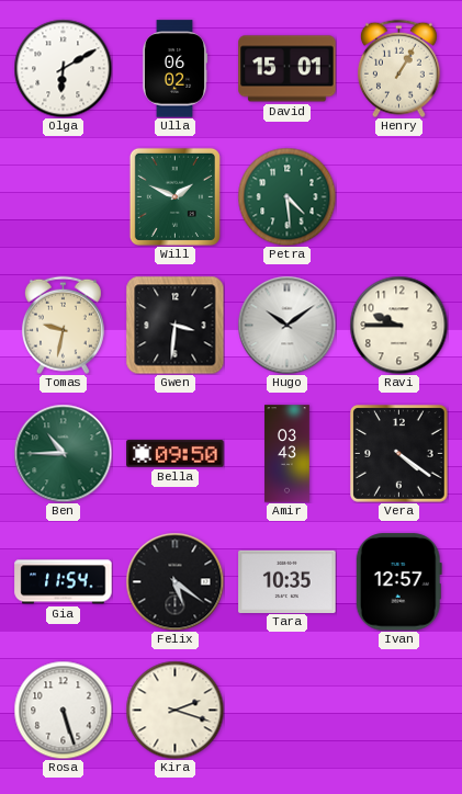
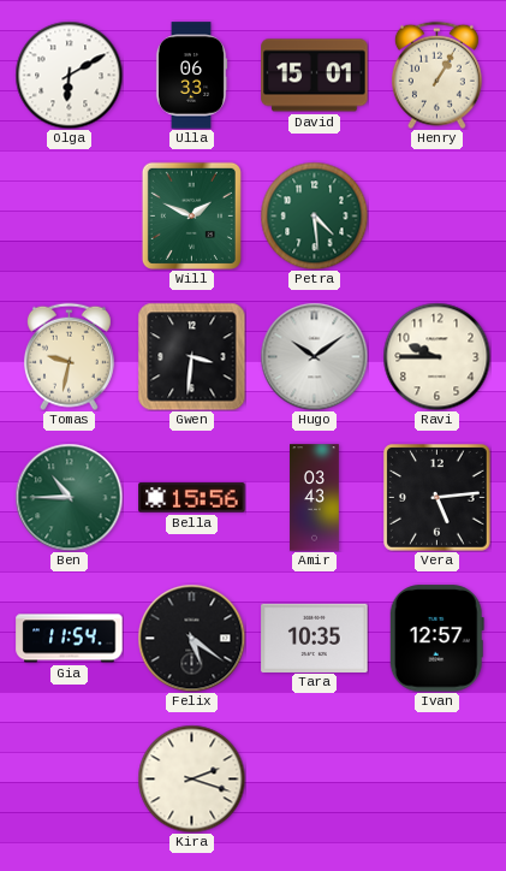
Ulla: 06:02 -> 06:33 (191, 76)
Bella: 09:50 -> 15:56 (192, 498)
Vera: 4:21 -> 5:14 (437, 498)
Rosa: 5:27 -> none (63, 710)
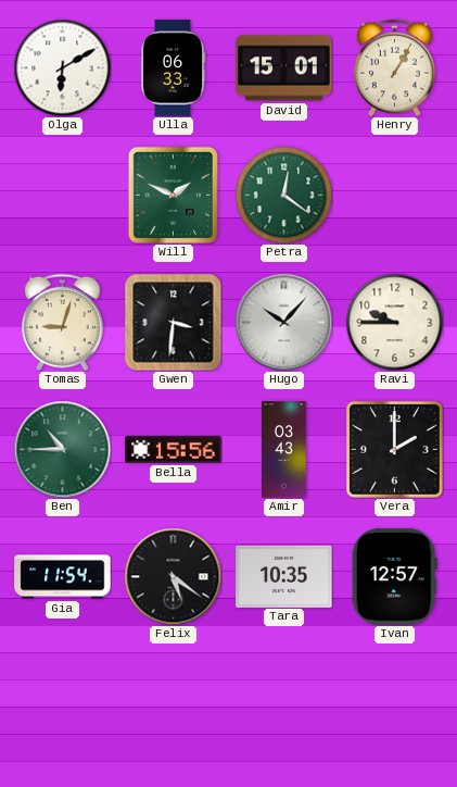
Petra: 4:29 -> 12:21 (283, 195)
Tomas: 9:32 -> 9:03 (62, 322)
Hugo: 10:09 -> 10:07 (283, 322)
Vera: 5:14 -> 2:00 (395, 450)
Kira: 2:18 -> none (191, 778)
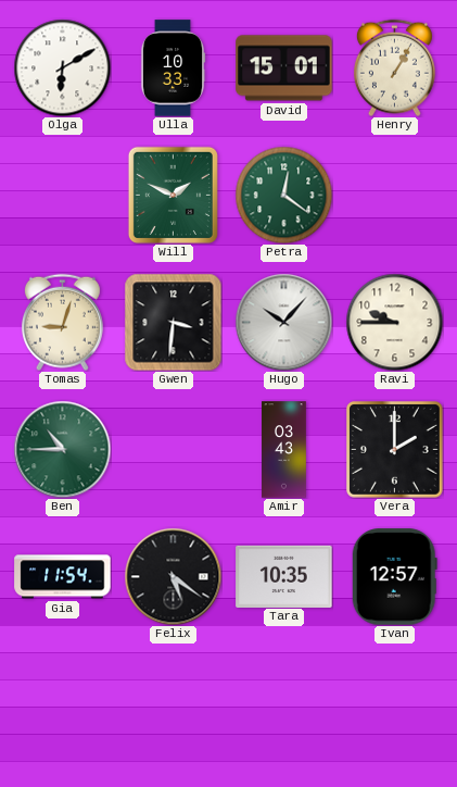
Ulla: 06:33 -> 10:33 (173, 68)
Bella: 15:56 -> none (174, 450)
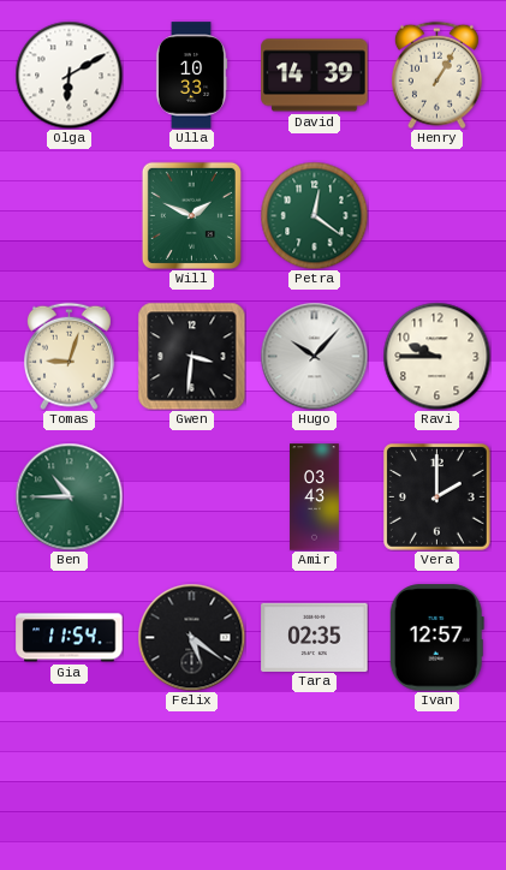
David: 15:01 -> 14:39 (315, 76)
Tara: 10:35 -> 02:35 (315, 637)
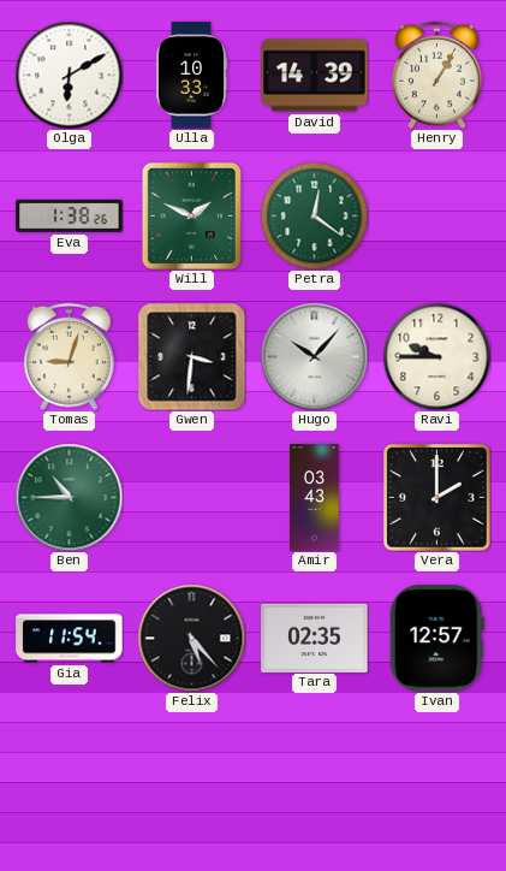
Eva: none -> 1:38 (70, 215)
Felix: 5:21 -> 5:23 (191, 638)
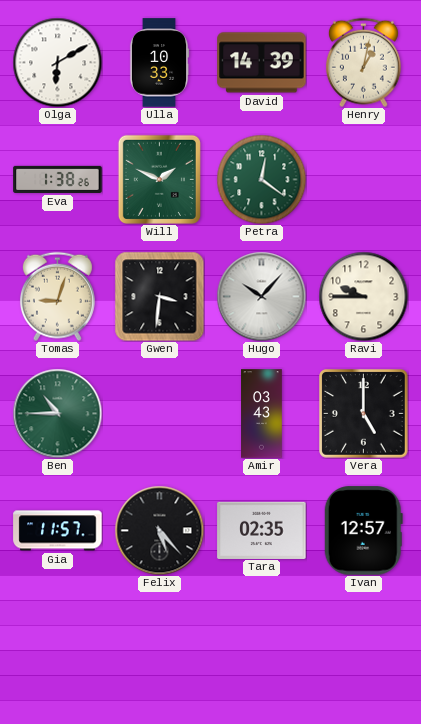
Henry: 1:05 -> 1:02 (363, 62)
Vera: 2:00 -> 5:00 (364, 414)
Gia: 11:54 -> 11:57 (58, 531)
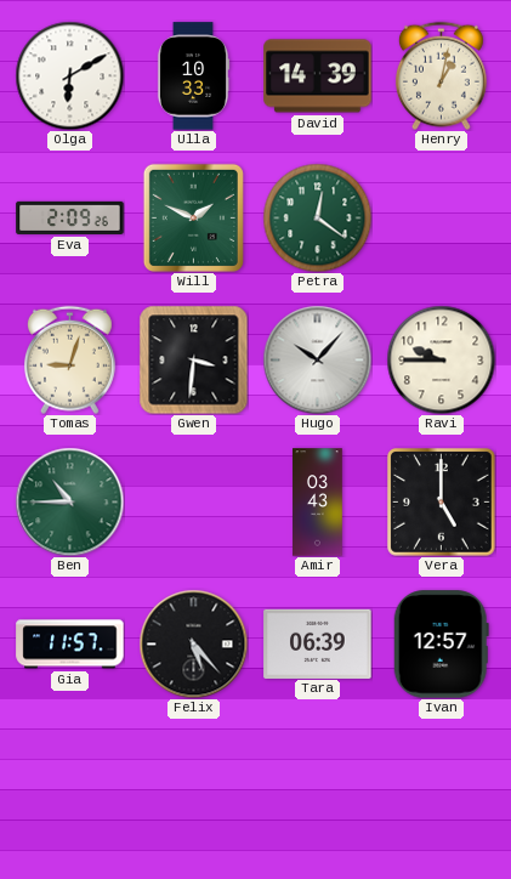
Eva: 1:38 -> 2:09 (70, 217)
Tara: 02:35 -> 06:39 (318, 643)
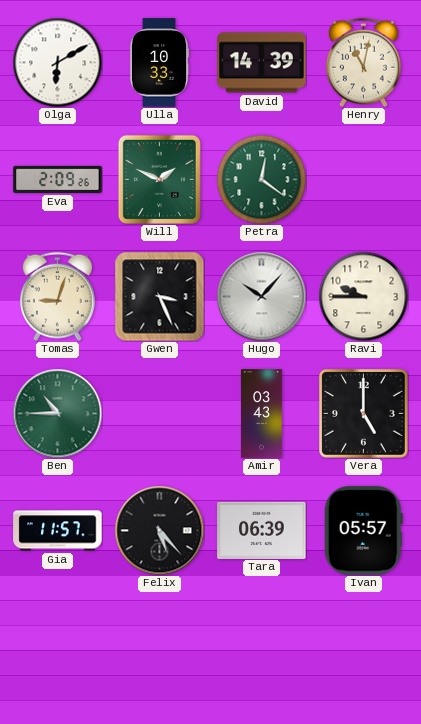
Henry: 1:02 -> 11:02 (363, 62)
Gwen: 3:31 -> 3:26 (159, 296)
Ivan: 12:57 -> 05:57 (363, 531)
